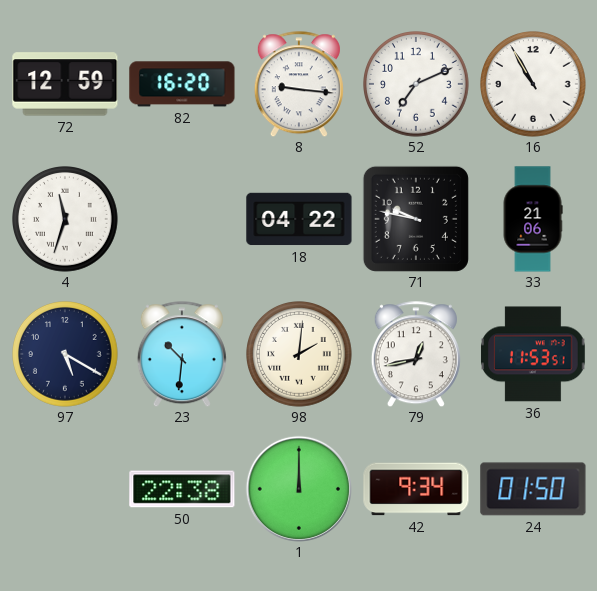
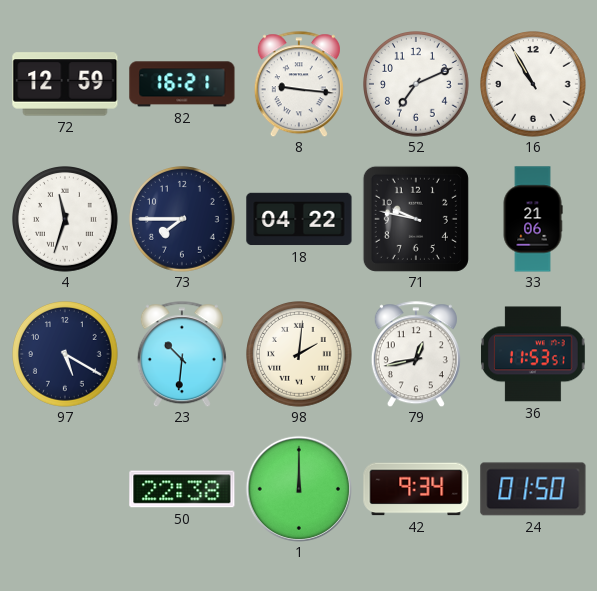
82: 16:20 -> 16:21 (182, 84)
73: none -> 7:45 (183, 220)
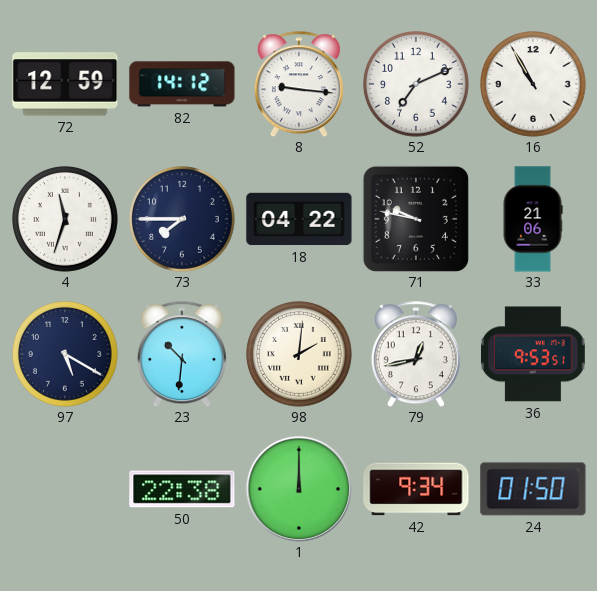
82: 16:21 -> 14:12 (182, 84)
36: 11:53 -> 9:53 (534, 354)
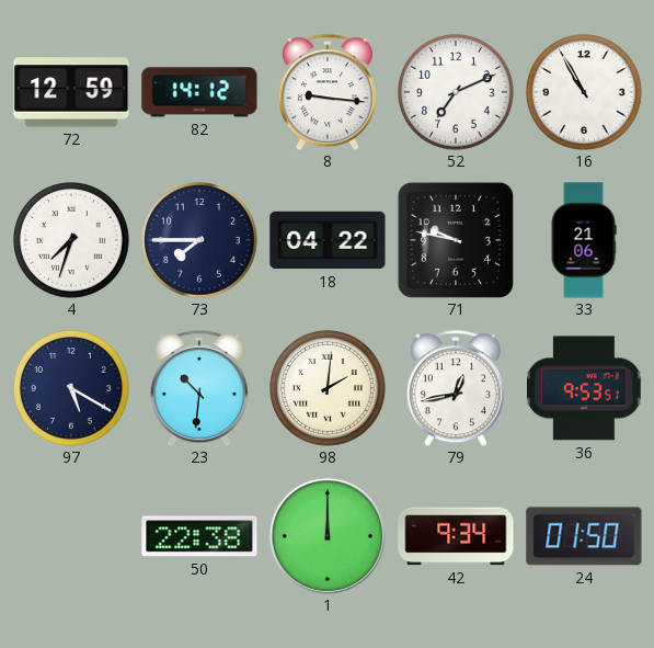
4: 11:33 -> 7:33 (72, 241)
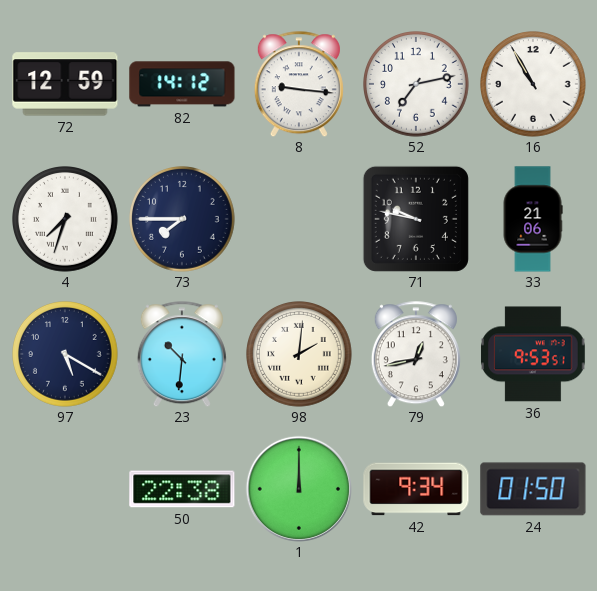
52: 7:11 -> 7:13 (417, 85)
18: 04:22 -> none (328, 240)
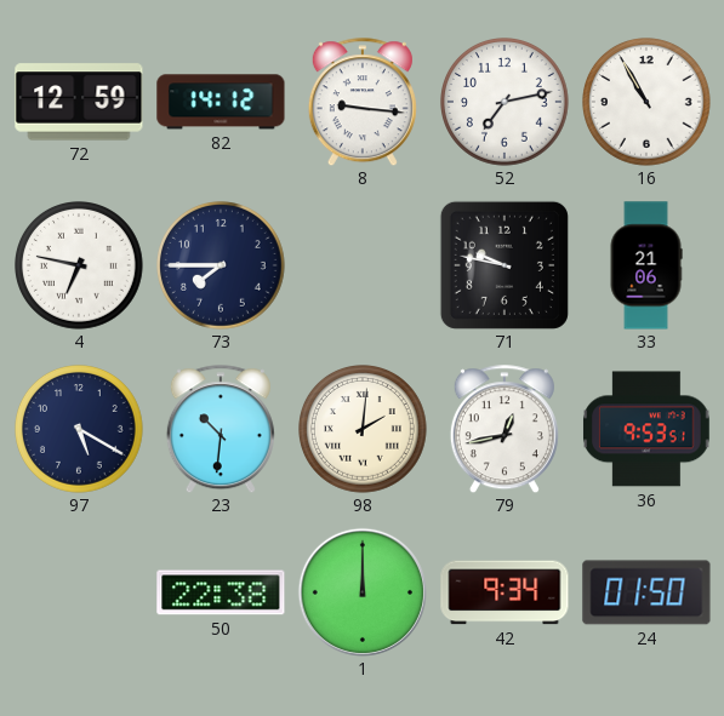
4: 7:33 -> 6:47 (80, 267)
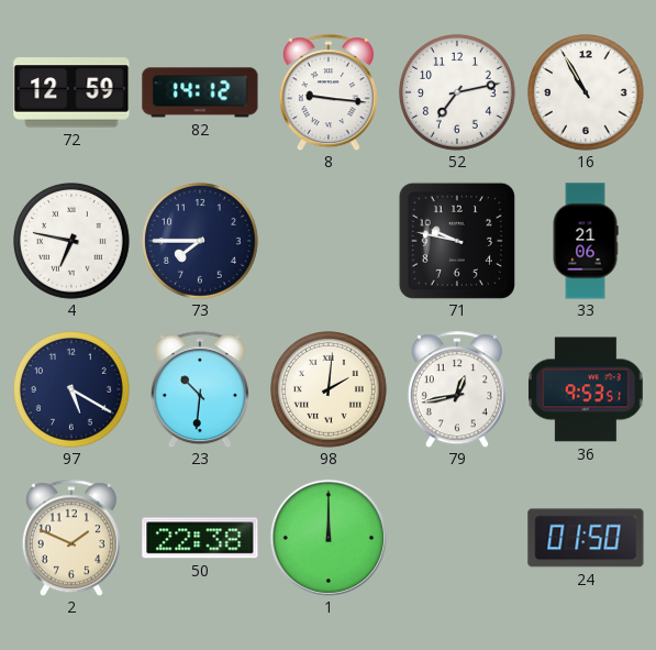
2: none -> 1:49 (71, 538)
42: 9:34 -> none (504, 592)
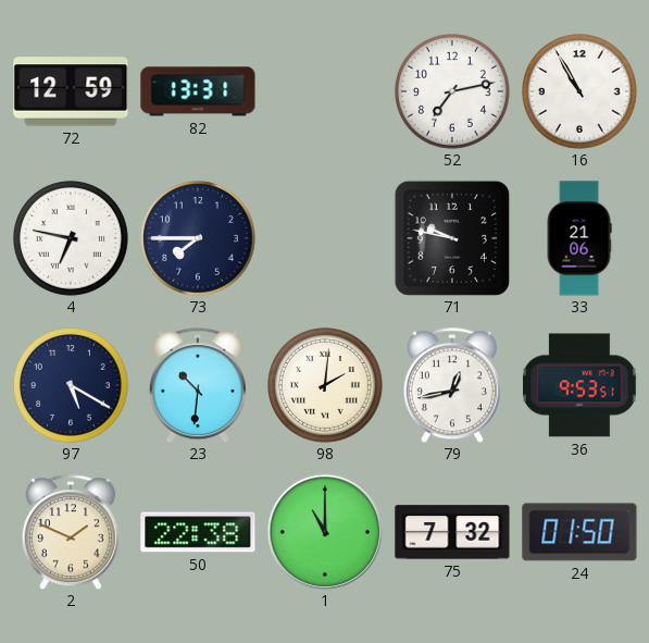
82: 14:12 -> 13:31 (198, 91)
8: 9:16 -> none (329, 92)
1: 12:00 -> 11:00 (325, 532)
75: none -> 7:32 (452, 532)
